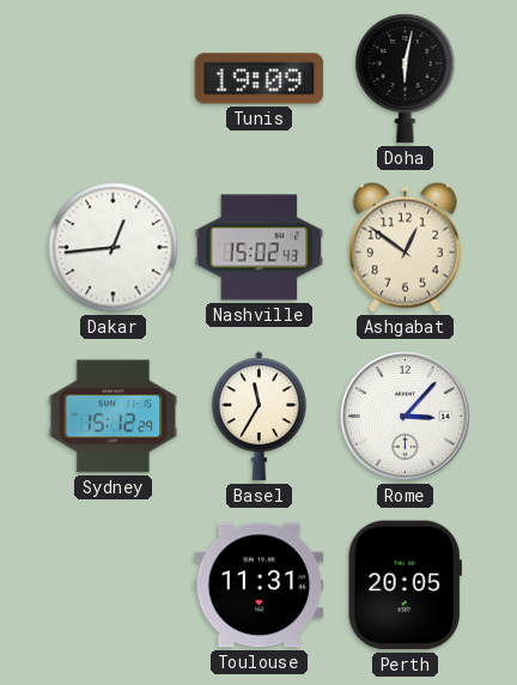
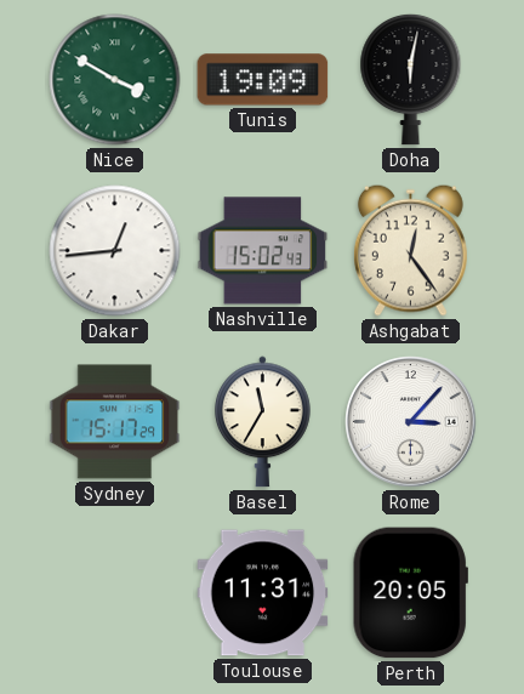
Nice: none -> 3:50 (115, 80)
Ashgabat: 12:51 -> 12:24 (410, 250)
Sydney: 15:12 -> 15:17 (115, 422)
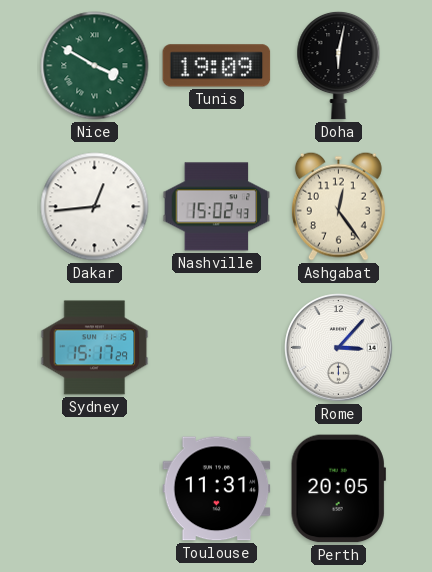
Basel: 11:35 -> none (263, 422)
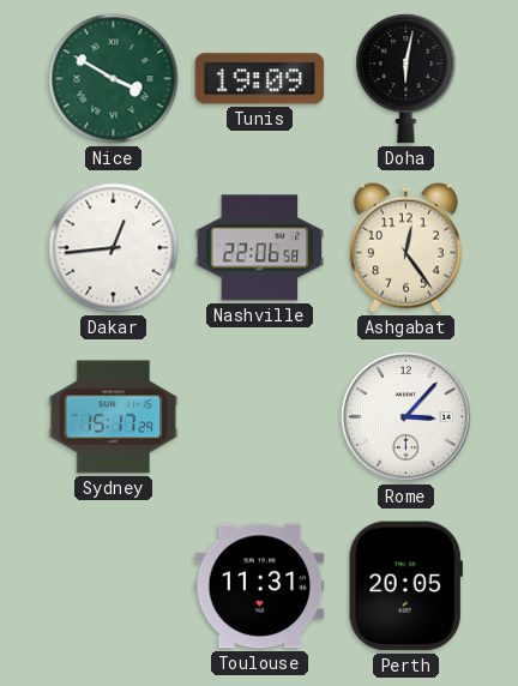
Nashville: 15:02 -> 22:06 (260, 248)
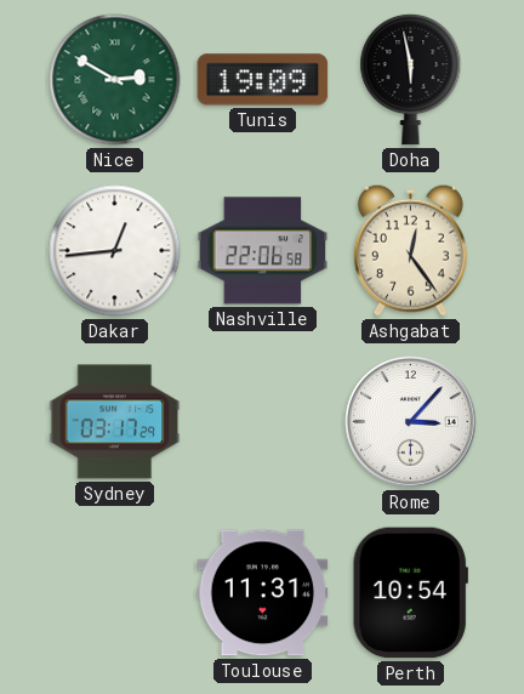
Nice: 3:50 -> 2:50 (115, 80)
Doha: 6:02 -> 5:58 (411, 79)
Sydney: 15:17 -> 03:17 (115, 422)
Perth: 20:05 -> 10:54 (410, 593)
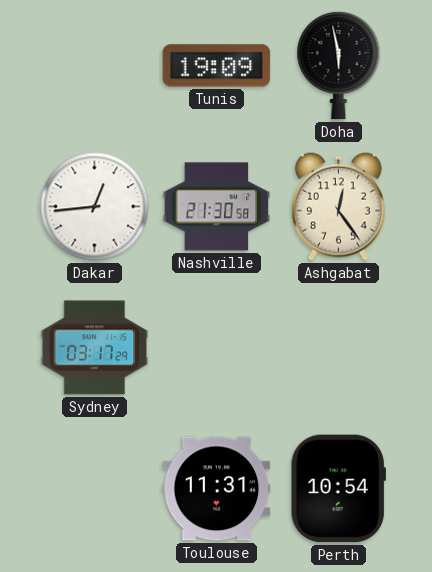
Nice: 2:50 -> none (115, 80)
Nashville: 22:06 -> 21:30 (217, 207)
Rome: 3:07 -> none (411, 422)
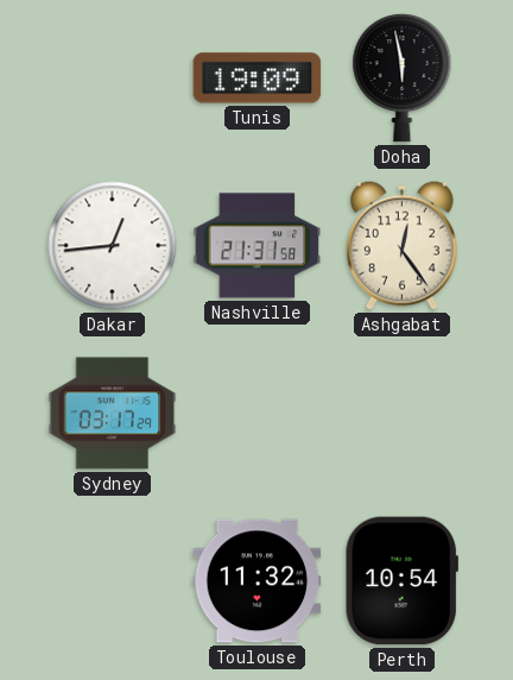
Nashville: 21:30 -> 21:31 (258, 246)
Toulouse: 11:31 -> 11:32 (258, 581)
